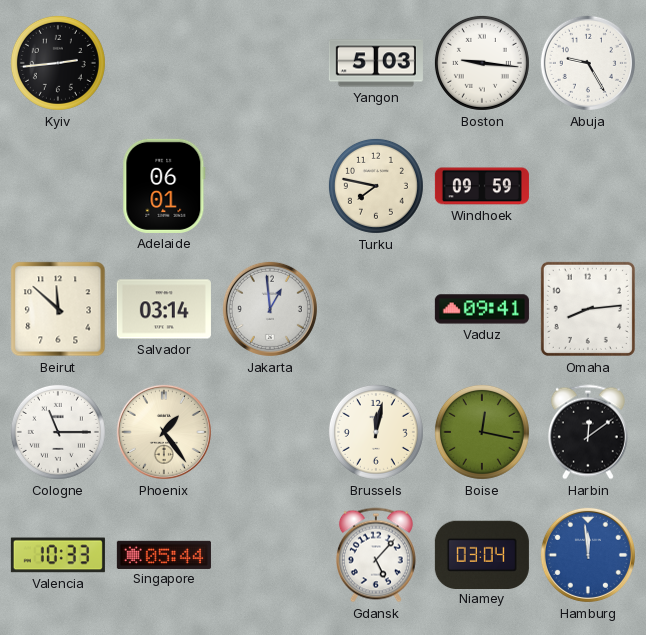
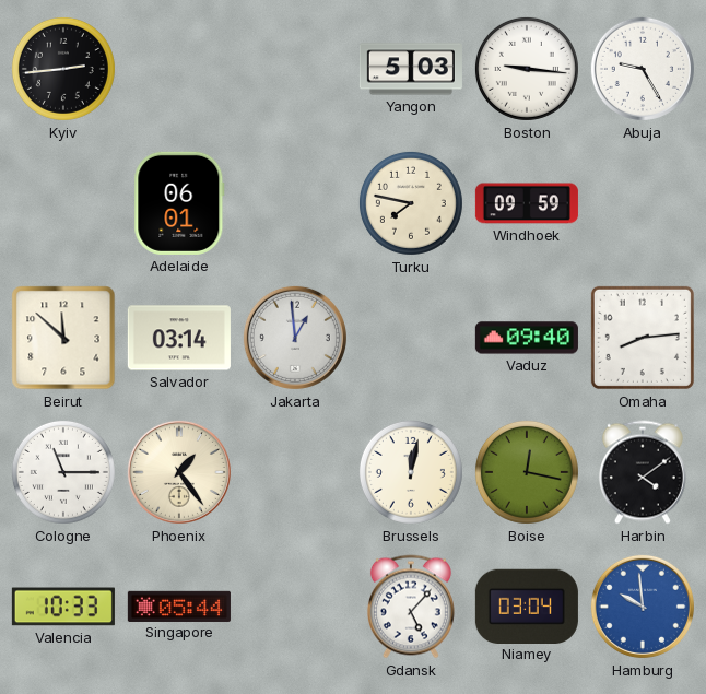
Vaduz: 09:41 -> 09:40 (527, 338)
Harbin: 12:09 -> 4:09 (643, 472)
Hamburg: 11:59 -> 9:59 (643, 607)
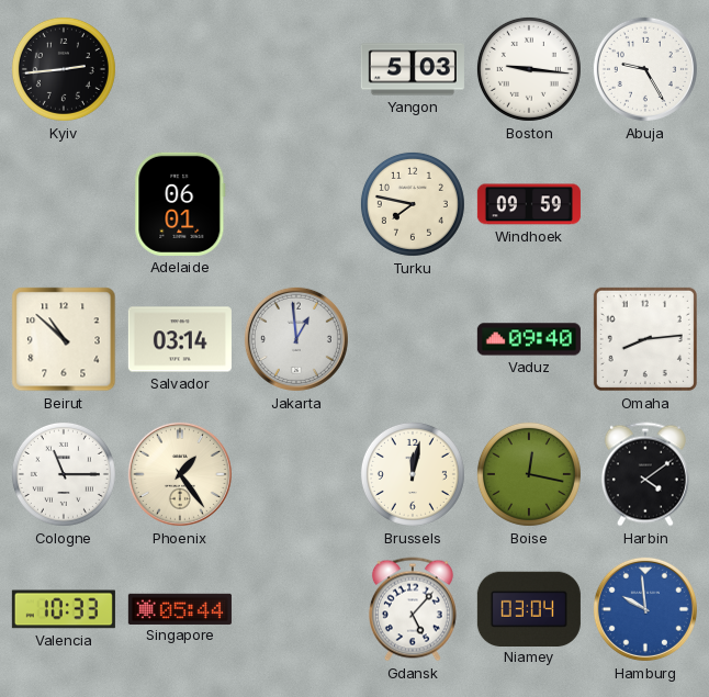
Beirut: 11:52 -> 10:52 (64, 339)
